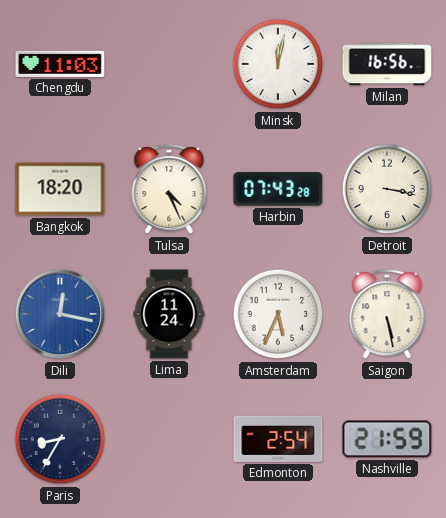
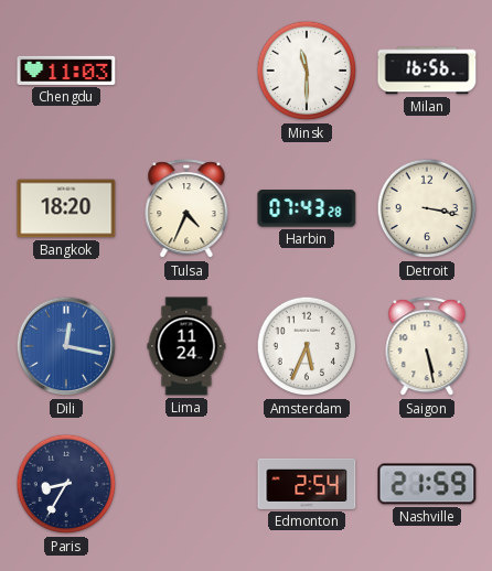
Minsk: 12:02 -> 11:30 (307, 71)
Tulsa: 4:26 -> 4:34 (186, 209)
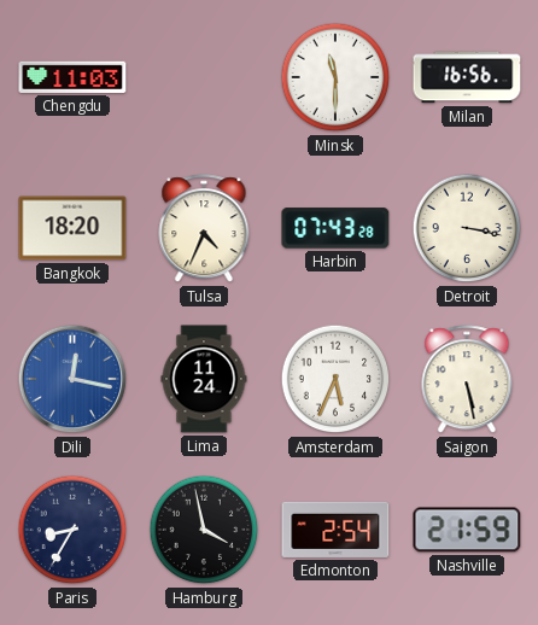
Hamburg: none -> 3:58 (204, 530)
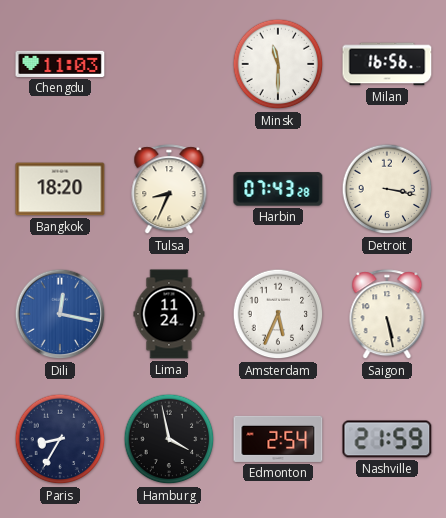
Tulsa: 4:34 -> 8:34 (169, 190)
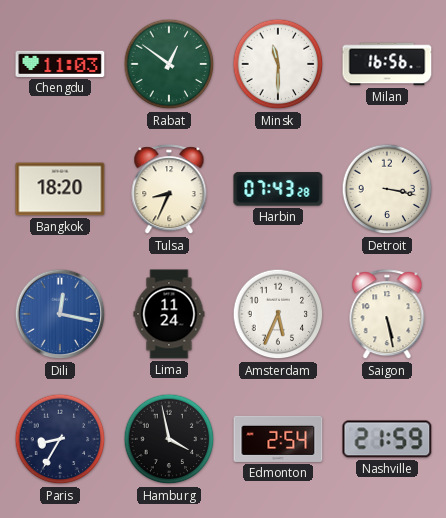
Rabat: none -> 12:51 (169, 64)
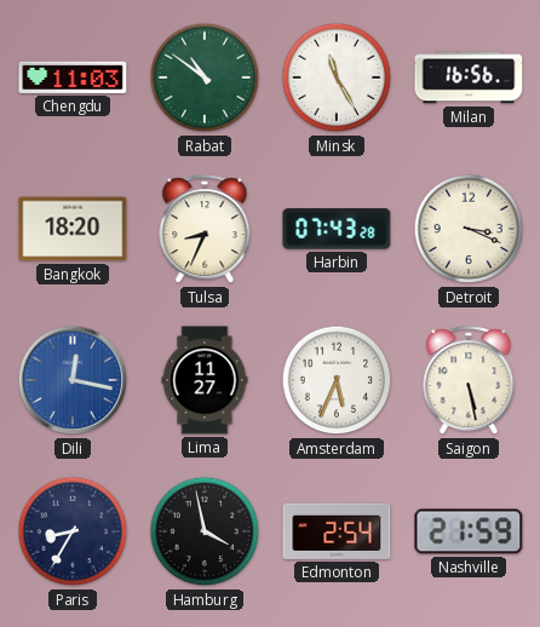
Rabat: 12:51 -> 10:51 (205, 77)
Minsk: 11:30 -> 11:25 (337, 77)
Detroit: 3:17 -> 3:19 (469, 229)
Lima: 11:24 -> 11:27 (205, 380)
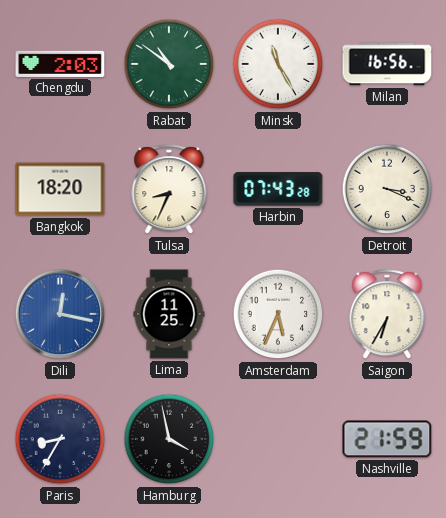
Chengdu: 11:03 -> 2:03 (60, 64)
Lima: 11:27 -> 11:25 (169, 314)
Saigon: 5:28 -> 6:35 (387, 315)
Edmonton: 2:54 -> none (337, 531)
